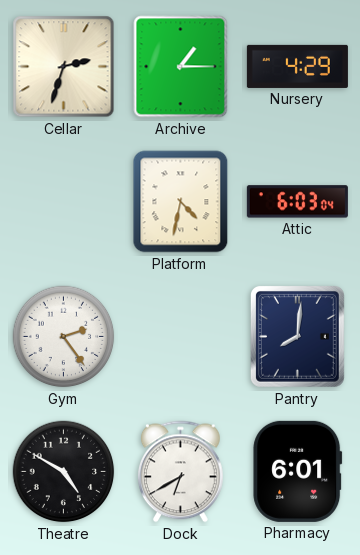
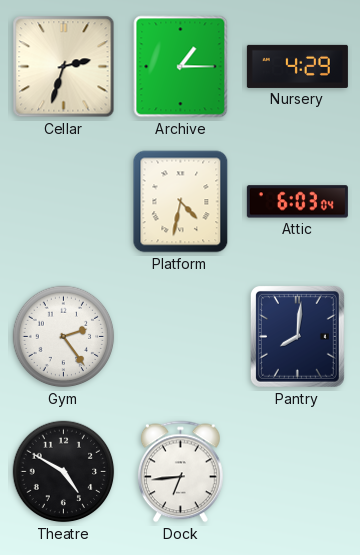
Dock: 6:40 -> 6:44 (181, 472)
Pharmacy: 6:01 -> none (298, 471)
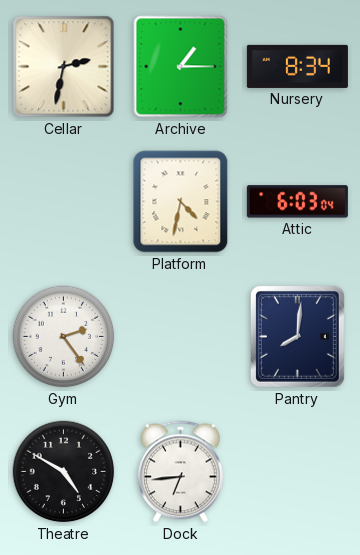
Cellar: 2:33 -> 2:32 (64, 67)
Nursery: 4:29 -> 8:34 (297, 66)
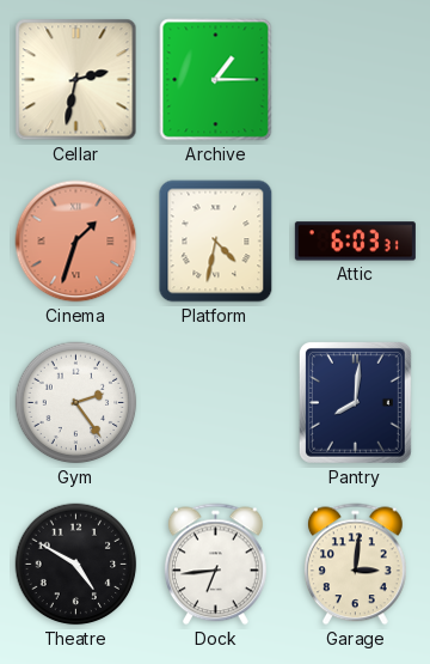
Nursery: 8:34 -> none (297, 66)
Cinema: none -> 1:33 (76, 242)
Attic: 6:03:04 -> 6:03:31 (355, 242)
Garage: none -> 3:01 (356, 565)
